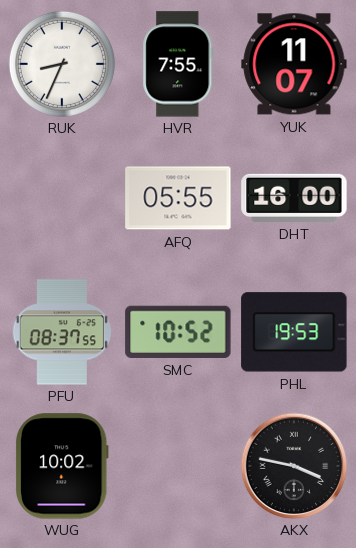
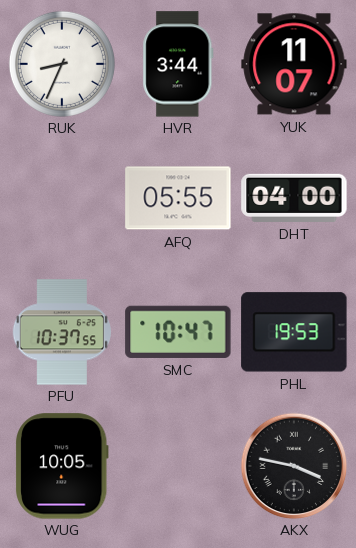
HVR: 7:55 -> 3:44 (178, 64)
DHT: 16:00 -> 04:00 (294, 198)
PFU: 08:37 -> 10:37 (62, 332)
SMC: 10:52 -> 10:47 (178, 332)
WUG: 10:02 -> 10:05 (62, 466)
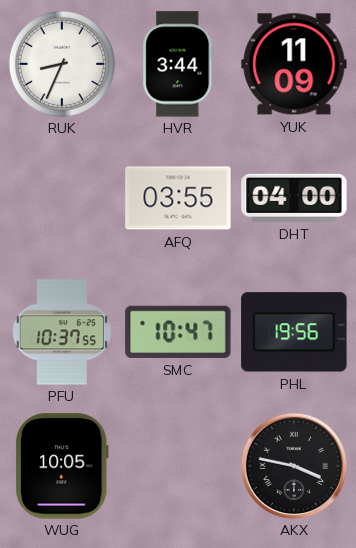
YUK: 11:07 -> 11:09 (294, 64)
AFQ: 05:55 -> 03:55 (178, 198)
PHL: 19:53 -> 19:56 (294, 332)
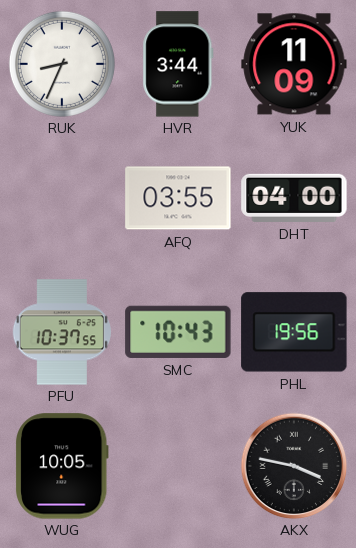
SMC: 10:47 -> 10:43 (178, 332)
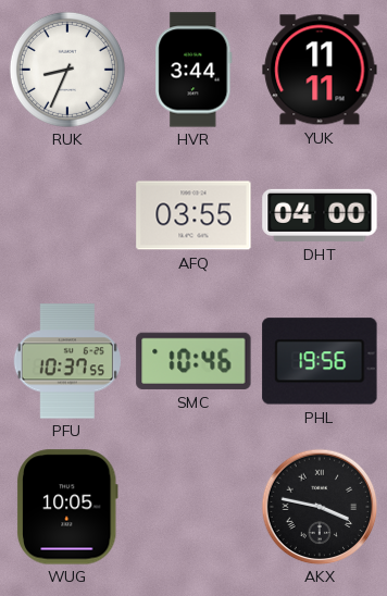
YUK: 11:09 -> 11:11 (320, 70)
SMC: 10:43 -> 10:46 (193, 361)
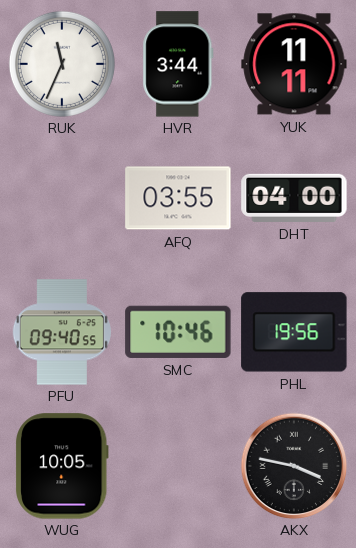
RUK: 8:34 -> 11:34 (62, 64)
PFU: 10:37 -> 09:40 (62, 332)
